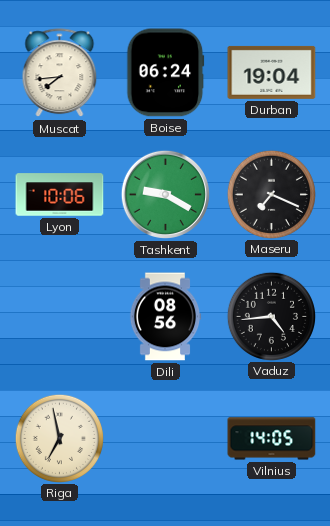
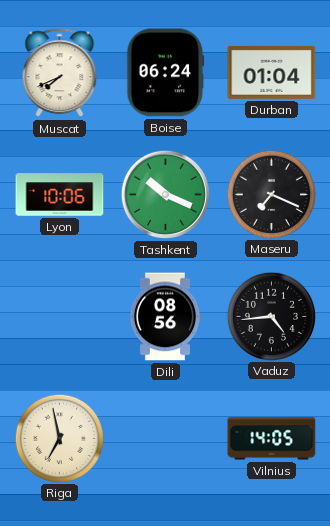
Muscat: 7:44 -> 7:41 (60, 73)
Durban: 19:04 -> 01:04 (272, 72)
Tashkent: 9:20 -> 10:19 (165, 194)
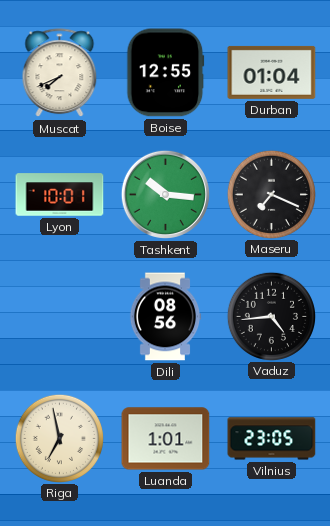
Boise: 06:24 -> 12:55 (166, 73)
Lyon: 10:06 -> 10:01 (60, 195)
Tashkent: 10:19 -> 10:16 (165, 194)
Luanda: none -> 1:01 (166, 439)
Vilnius: 14:05 -> 23:05 (272, 439)
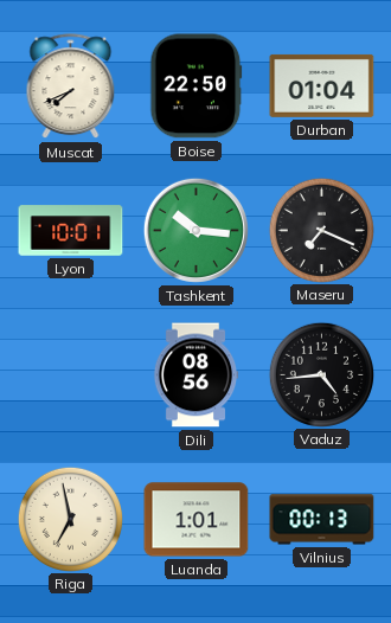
Boise: 12:55 -> 22:50 (197, 86)
Vilnius: 23:05 -> 00:13 (322, 520)
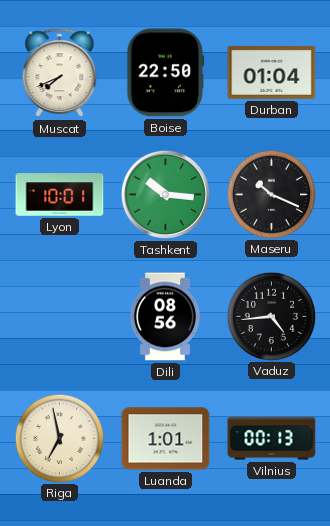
Maseru: 7:19 -> 10:19 (271, 194)
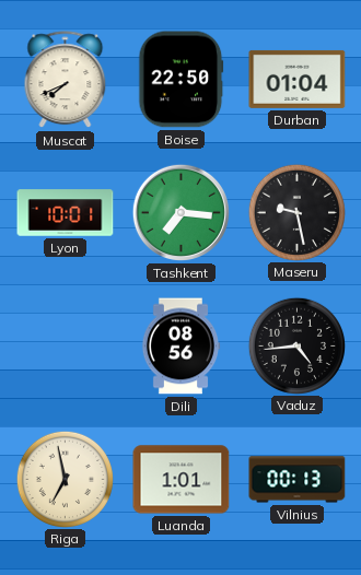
Tashkent: 10:16 -> 7:16 (180, 212)
Maseru: 10:19 -> 9:28 (296, 212)
